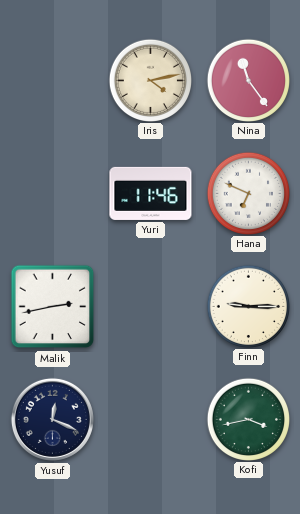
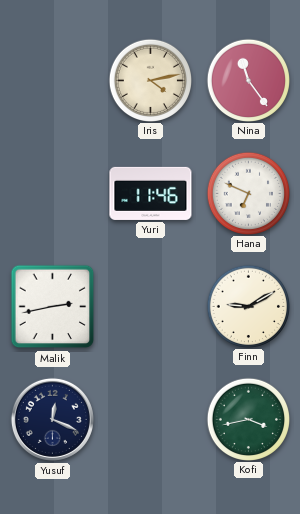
Finn: 9:15 -> 9:10 (248, 306)
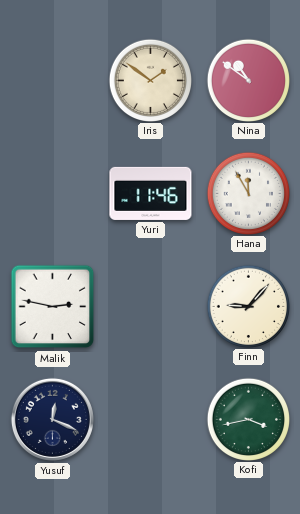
Iris: 4:13 -> 1:51 (150, 80)
Nina: 11:24 -> 10:51 (248, 80)
Hana: 6:49 -> 11:55 (248, 193)
Malik: 2:43 -> 2:47 (53, 307)
Finn: 9:10 -> 9:07 (248, 306)
